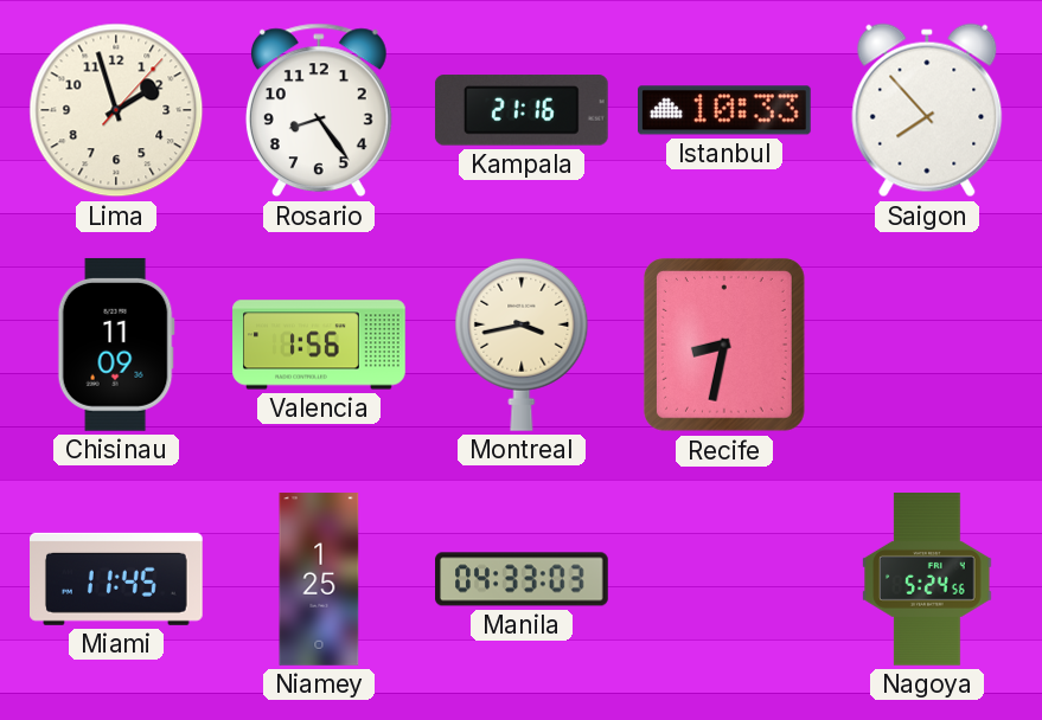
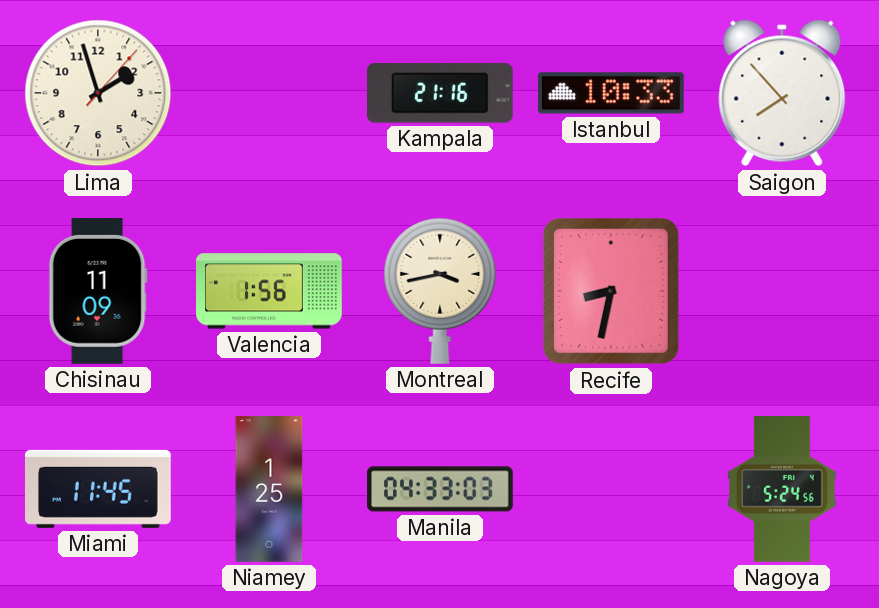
Rosario: 8:24 -> none (319, 110)
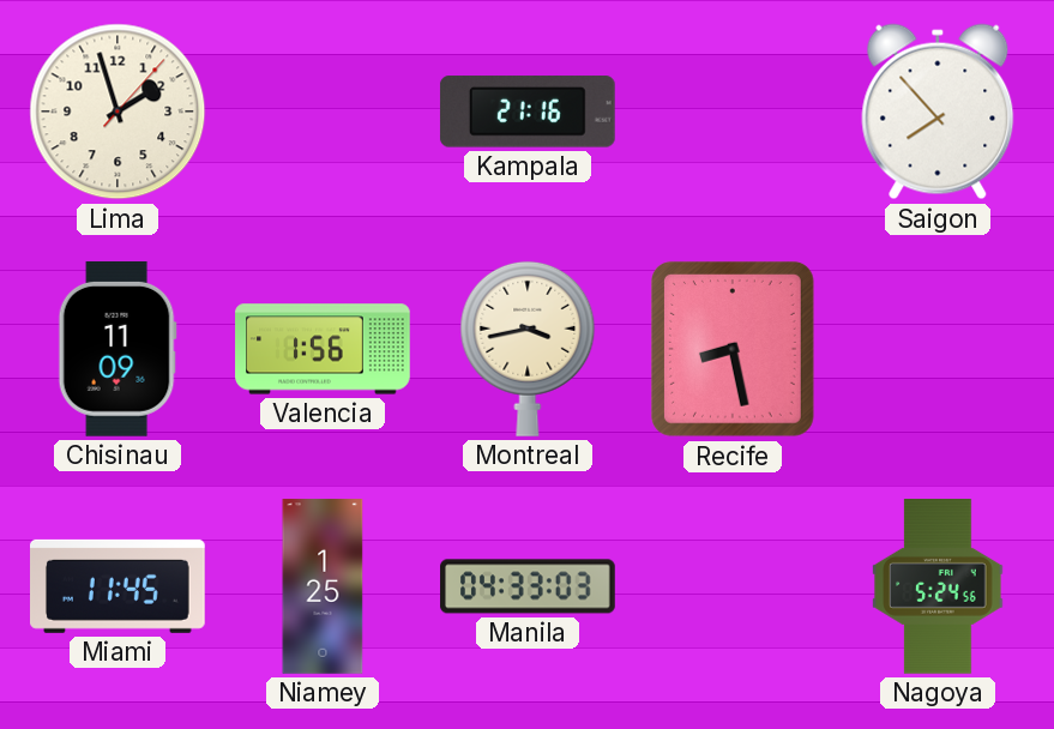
Istanbul: 10:33 -> none (612, 93)
Recife: 8:32 -> 8:28 (733, 349)
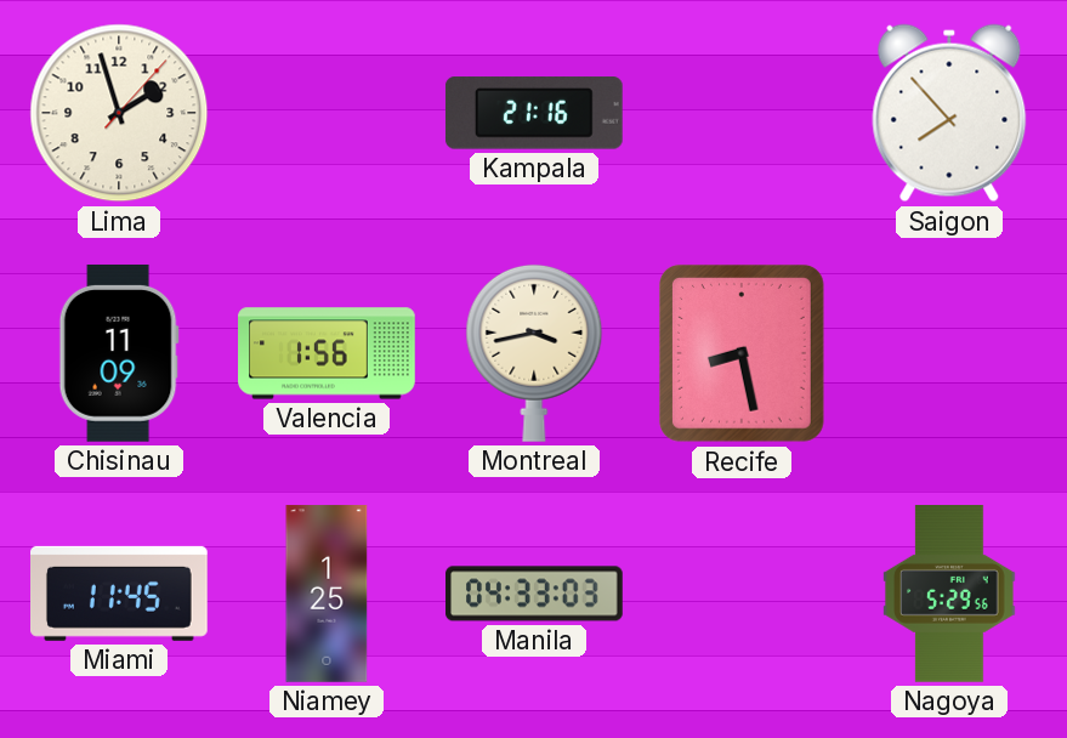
Nagoya: 5:24 -> 5:29 (949, 595)
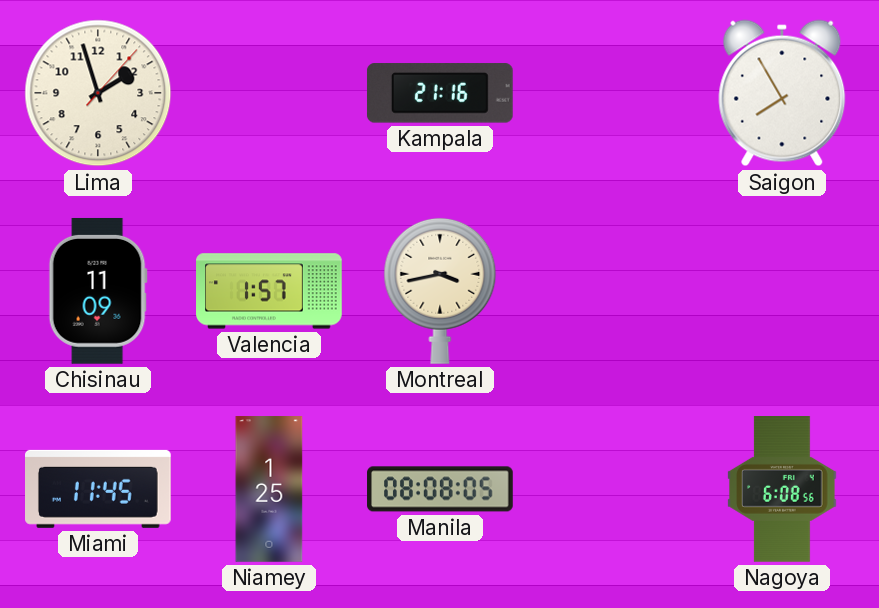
Saigon: 7:53 -> 7:55 (782, 93)
Valencia: 1:56 -> 1:57 (269, 291)
Recife: 8:28 -> none (742, 353)
Manila: 04:33 -> 08:08 (440, 489)
Nagoya: 5:29 -> 6:08 (782, 490)
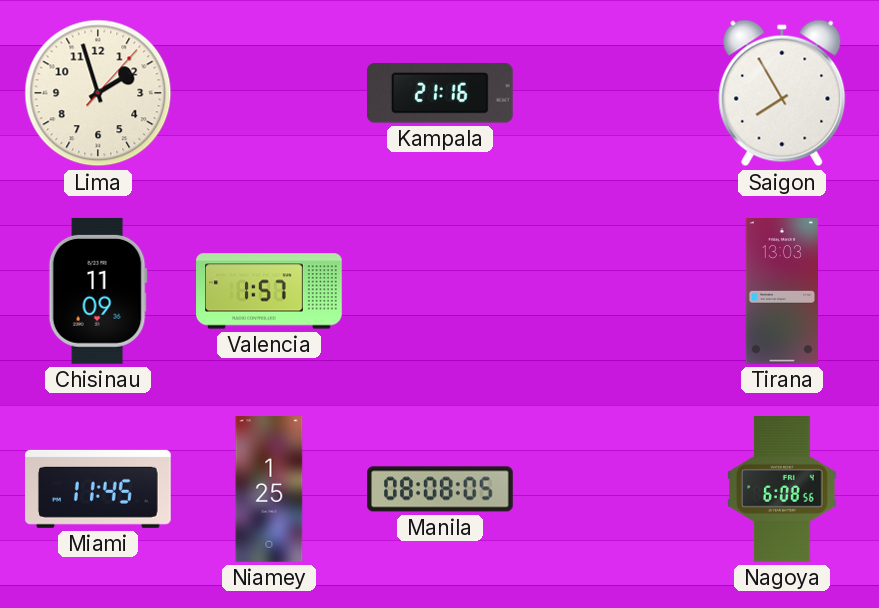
Montreal: 3:43 -> none (440, 291)
Tirana: none -> 13:03 (781, 291)
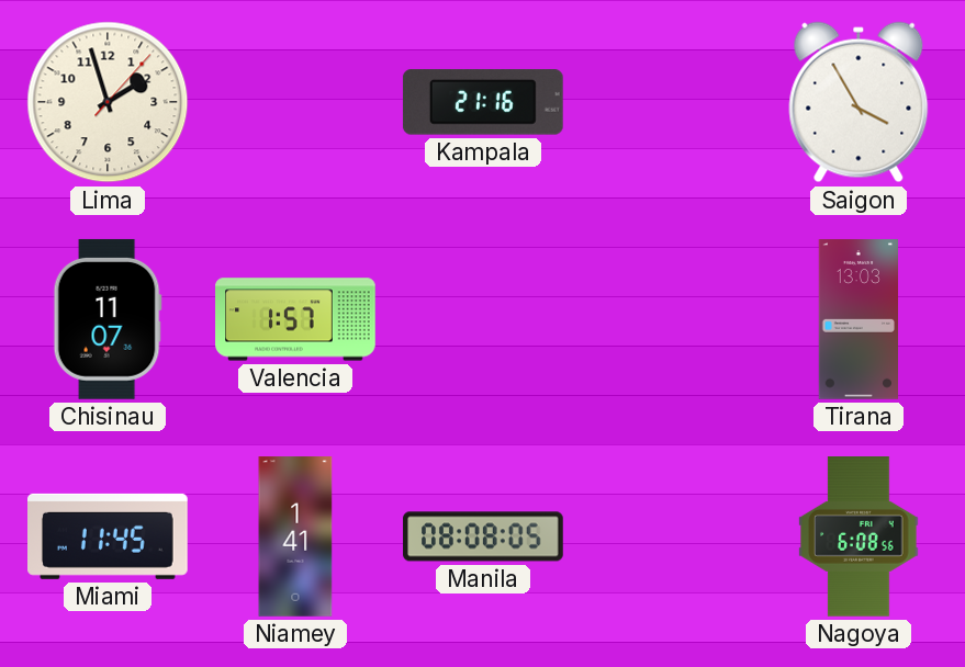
Saigon: 7:55 -> 3:55 (859, 102)
Chisinau: 11:09 -> 11:07 (108, 319)
Niamey: 1:25 -> 1:41 (295, 536)
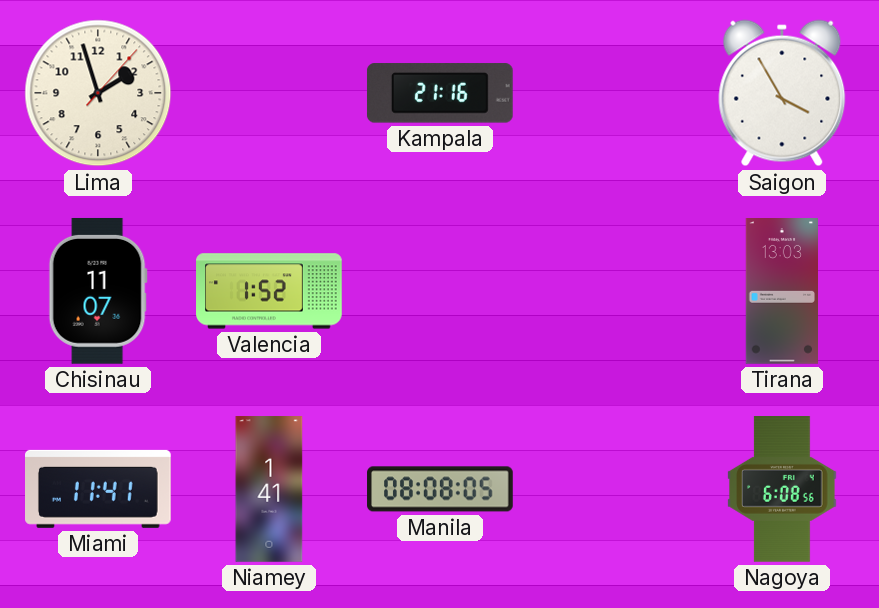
Valencia: 1:57 -> 1:52 (269, 291)
Miami: 11:45 -> 11:41 (99, 489)
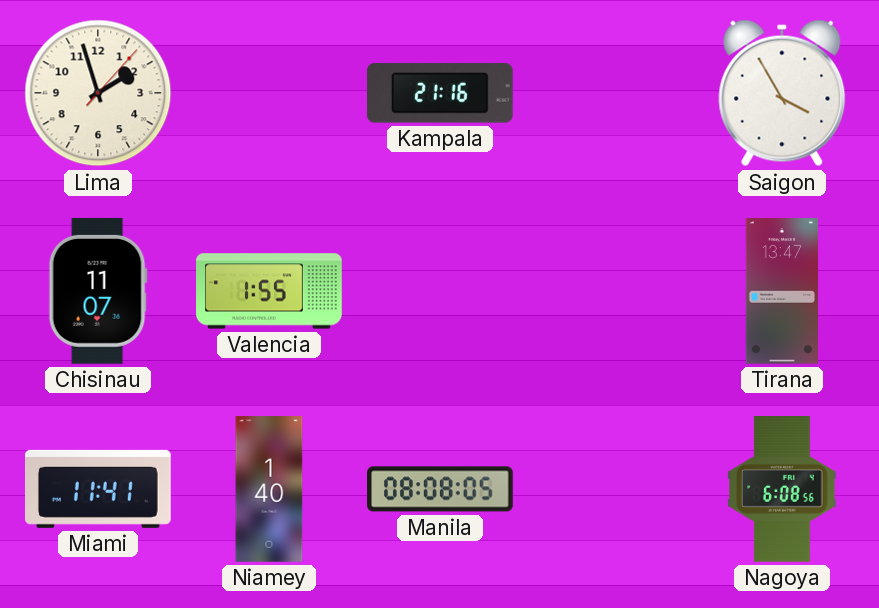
Valencia: 1:52 -> 1:55 (269, 291)
Tirana: 13:03 -> 13:47 (781, 291)
Niamey: 1:41 -> 1:40 (269, 489)
